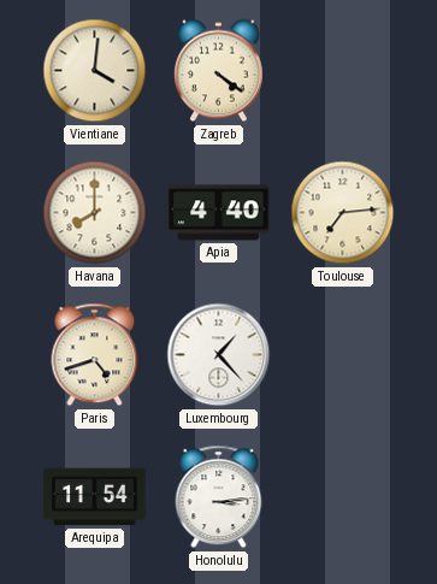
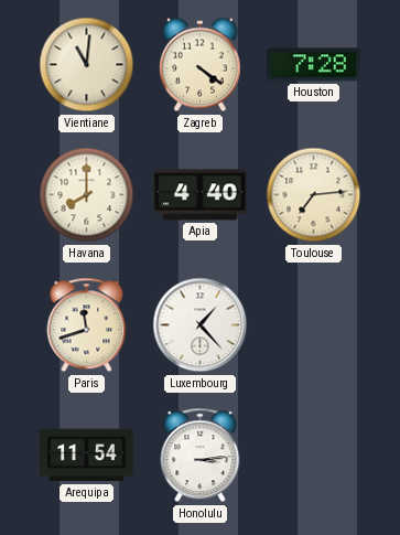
Vientiane: 4:01 -> 11:01 (87, 65)
Houston: none -> 7:28 (314, 65)
Paris: 4:42 -> 11:42 (87, 325)
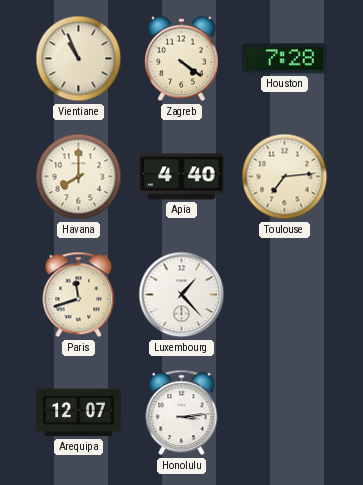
Vientiane: 11:01 -> 10:56 (79, 59)
Arequipa: 11:54 -> 12:07 (79, 413)
